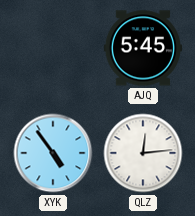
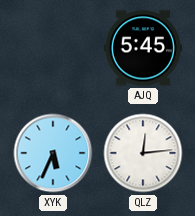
XYK: 4:54 -> 5:34 (53, 153)
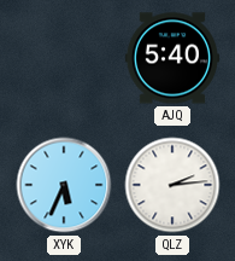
AJQ: 5:45 -> 5:40 (172, 58)
QLZ: 12:14 -> 2:14 (172, 185)
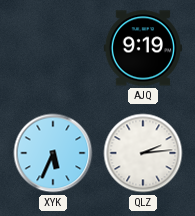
AJQ: 5:40 -> 9:19 (143, 48)
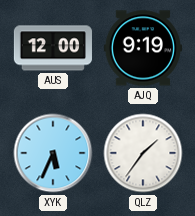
AUS: none -> 12:00 (53, 48)
QLZ: 2:14 -> 1:36 (143, 153)
